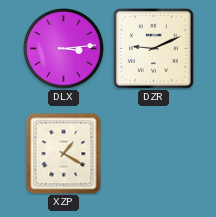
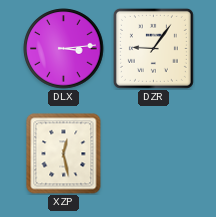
DZR: 9:11 -> 9:06 (153, 48)
XZP: 1:20 -> 12:28 (64, 154)
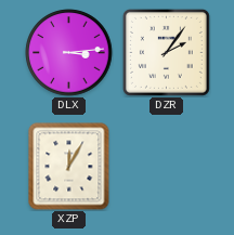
DZR: 9:06 -> 2:06 (166, 52)
XZP: 12:28 -> 12:05 (69, 167)
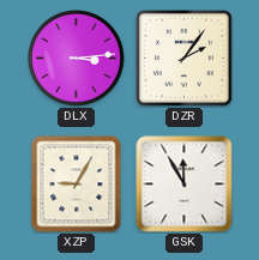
XZP: 12:05 -> 9:05 (77, 185)
GSK: none -> 11:55 (185, 185)
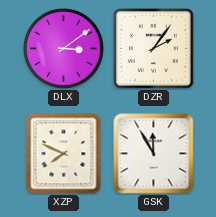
DLX: 3:14 -> 3:09 (64, 49)
XZP: 9:05 -> 7:49 (64, 154)
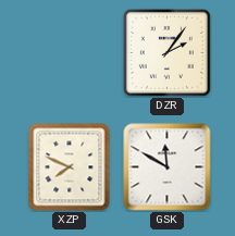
DLX: 3:09 -> none (64, 49)
GSK: 11:55 -> 11:50 (168, 167)
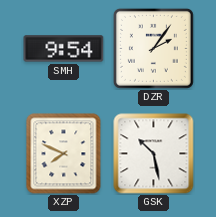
SMH: none -> 9:54 (64, 49)
GSK: 11:50 -> 10:28 (154, 154)
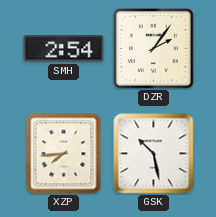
SMH: 9:54 -> 2:54 (64, 49)
XZP: 7:49 -> 7:44 (64, 154)
